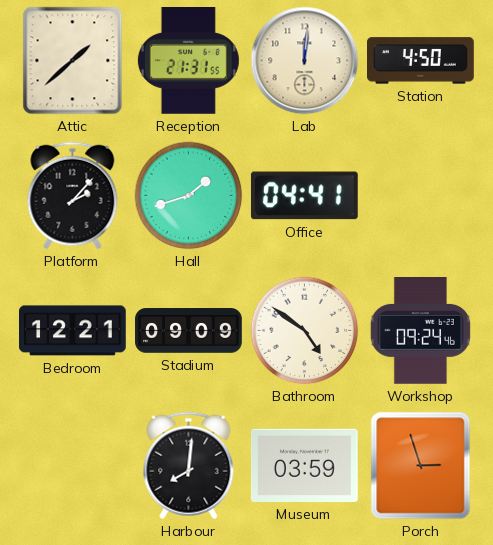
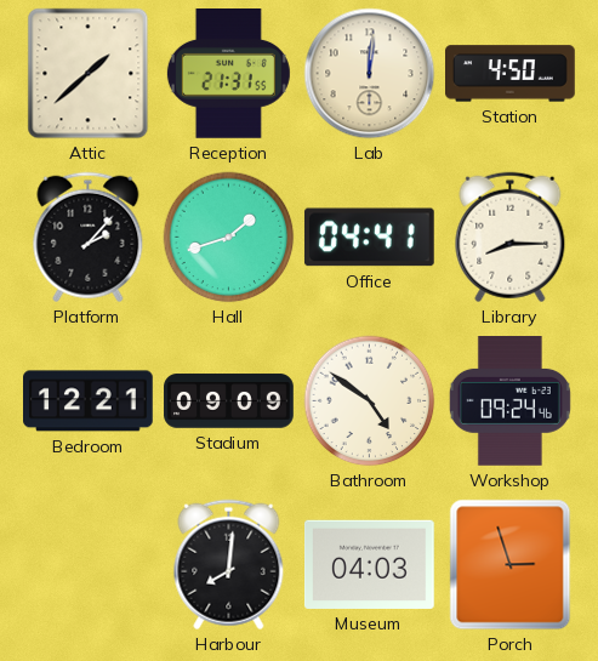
Library: none -> 8:15 (511, 238)
Museum: 03:59 -> 04:03 (370, 564)
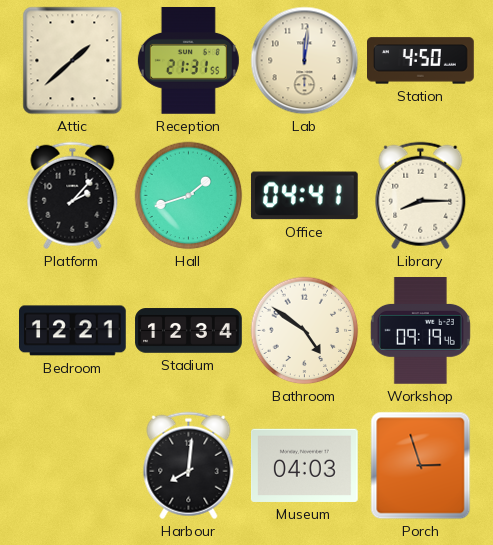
Stadium: 09:09 -> 12:34 (189, 331)
Workshop: 09:24 -> 09:19 (420, 331)
